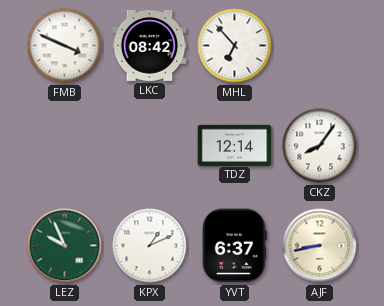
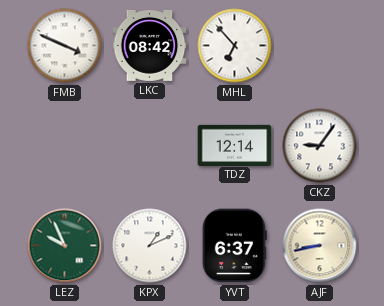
CKZ: 8:06 -> 9:06 (320, 146)
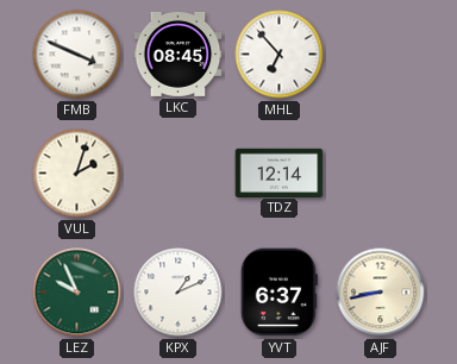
LKC: 08:42 -> 08:45 (179, 54)
VUL: none -> 2:03 (77, 174)
CKZ: 9:06 -> none (320, 146)
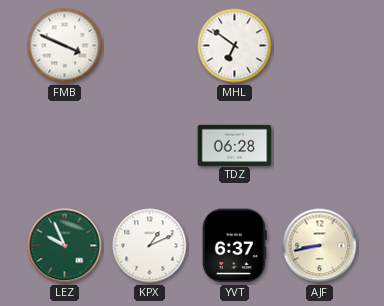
LKC: 08:45 -> none (179, 54)
MHL: 6:53 -> 6:51 (235, 46)
VUL: 2:03 -> none (77, 174)
TDZ: 12:14 -> 06:28 (235, 145)
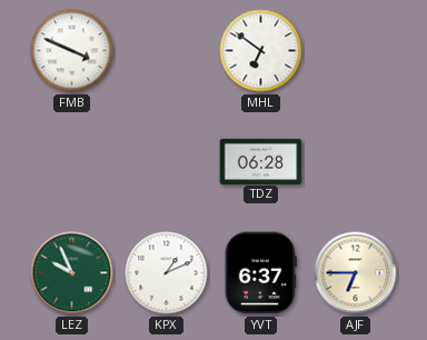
AJF: 8:43 -> 6:45 (356, 273)
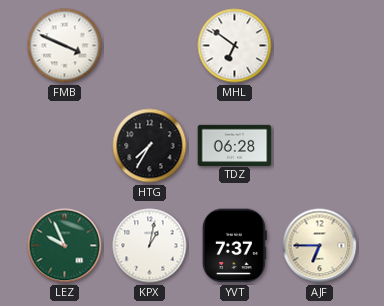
HTG: none -> 7:35 (150, 146)
KPX: 1:11 -> 1:02 (150, 246)
YVT: 6:37 -> 7:37 (234, 246)
